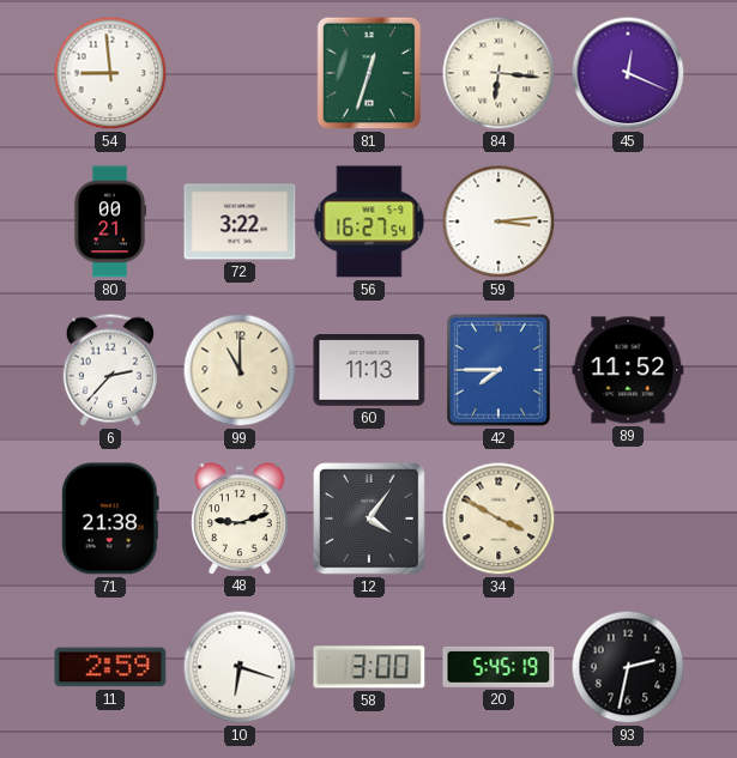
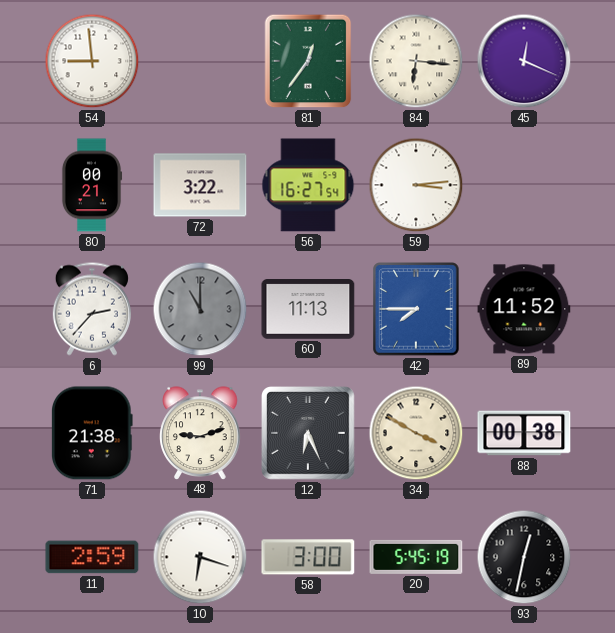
81: 12:33 -> 12:36 (308, 61)
99 dial: cream -> grey (200, 309)
12: 4:06 -> 6:26 (309, 434)
88: none -> 00:38 (524, 433)
93: 2:32 -> 12:32 (524, 557)
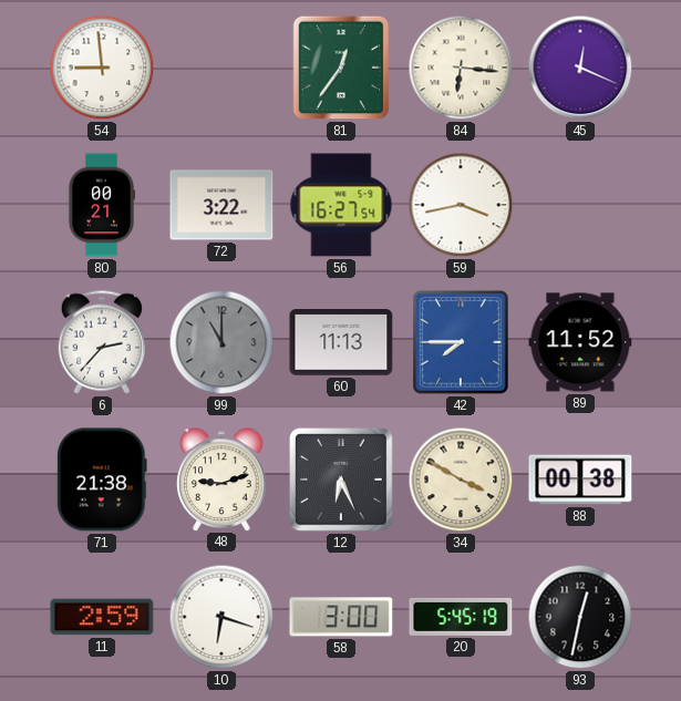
59: 3:14 -> 3:43 (461, 205)
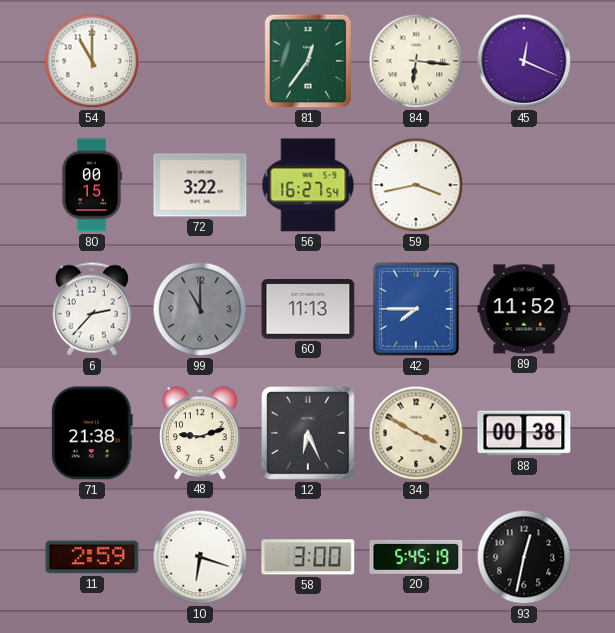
54: 8:59 -> 11:00 (92, 61)
80: 00:21 -> 00:15 (92, 185)
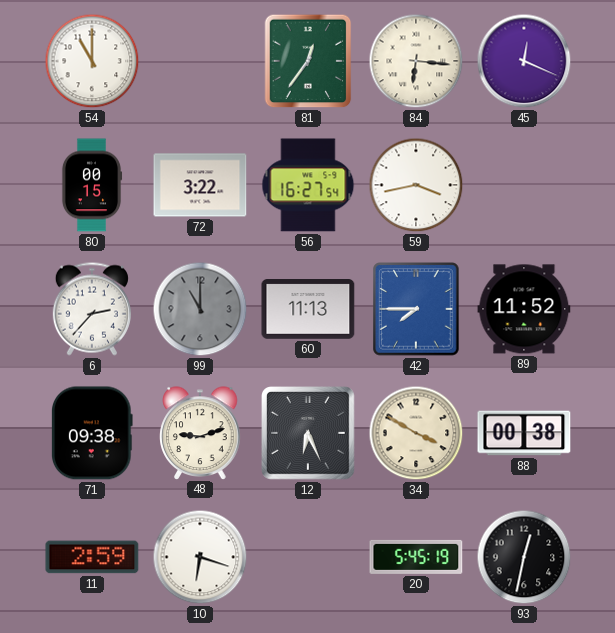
71: 21:38 -> 09:38 (92, 433)
58: 3:00 -> none (308, 557)
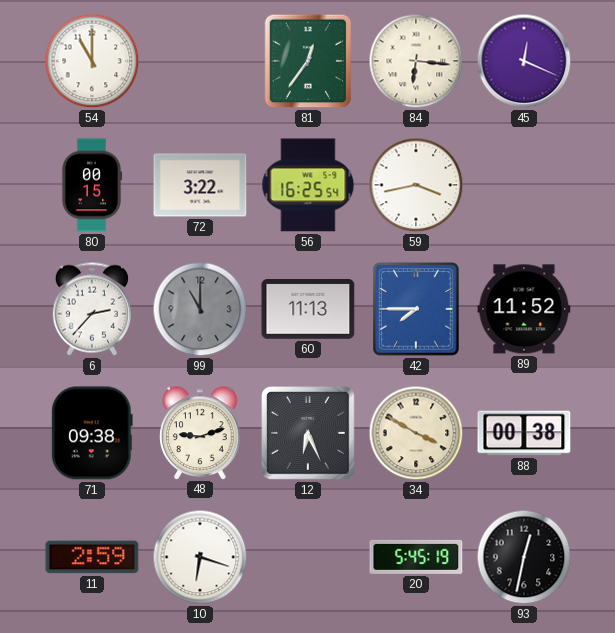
56: 16:27 -> 16:25 (308, 185)
